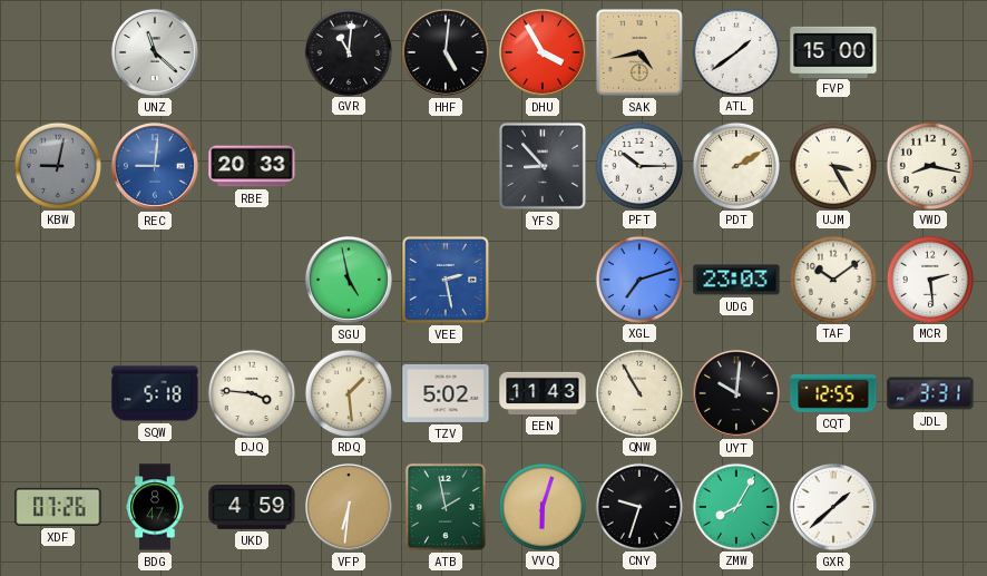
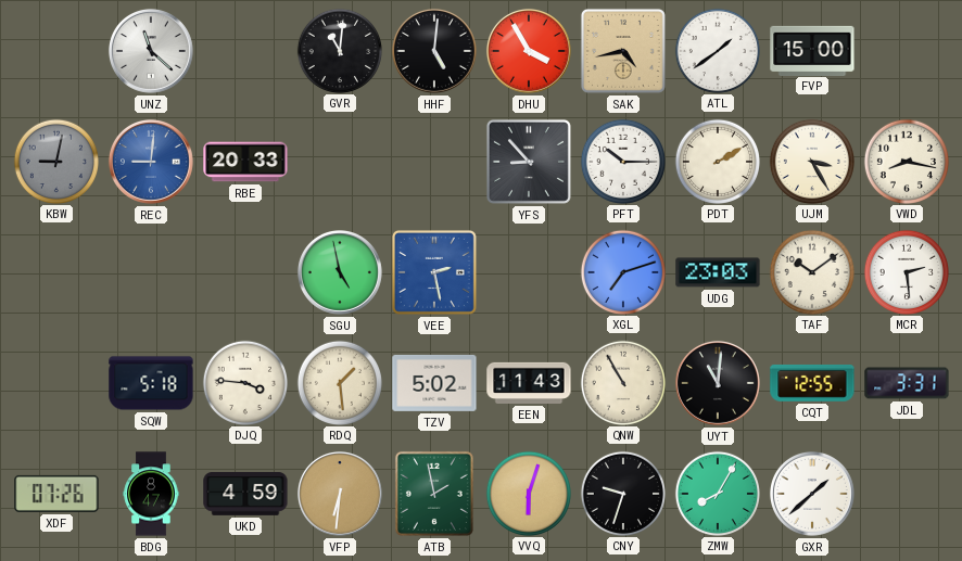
UYT: 10:01 -> 11:01 (718, 383)
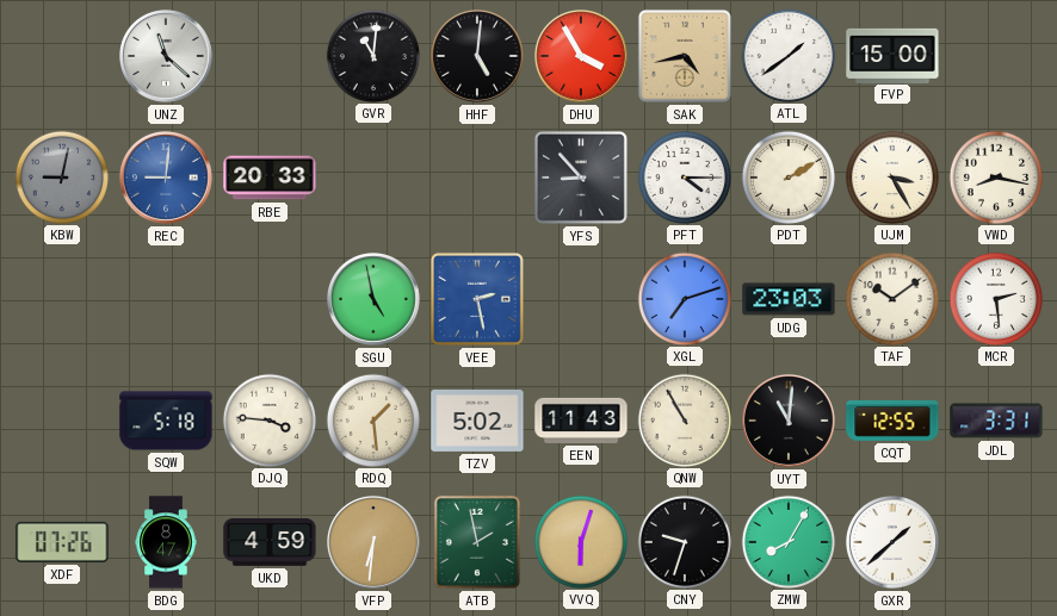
PFT: 10:15 -> 4:15 (684, 176)
